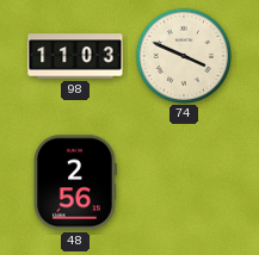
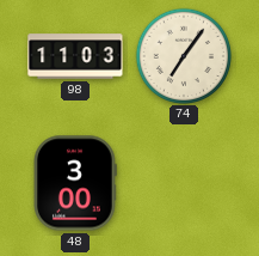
74: 3:49 -> 7:06 (183, 55)
48: 2:56 -> 3:00 (75, 183)
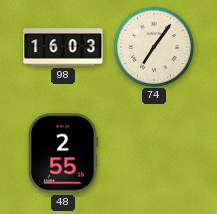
98: 11:03 -> 16:03 (63, 47)
48: 3:00 -> 2:55 (63, 153)
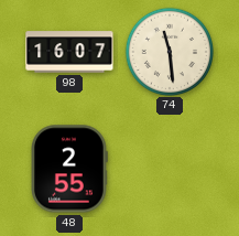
98: 16:03 -> 16:07 (69, 52)
74: 7:06 -> 11:29 (169, 51)
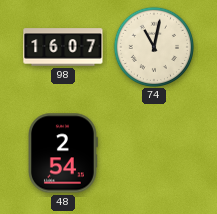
74: 11:29 -> 11:02 (153, 46)
48: 2:55 -> 2:54 (63, 153)
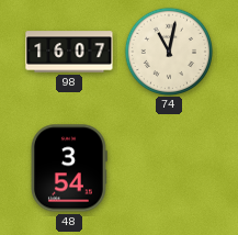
48: 2:54 -> 3:54 (69, 168)
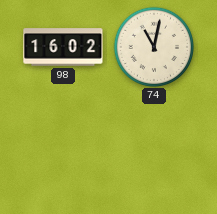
98: 16:07 -> 16:02 (63, 47)
48: 3:54 -> none (69, 168)
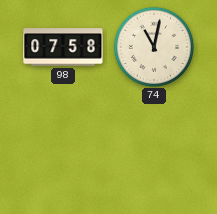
98: 16:02 -> 07:58 (63, 47)
